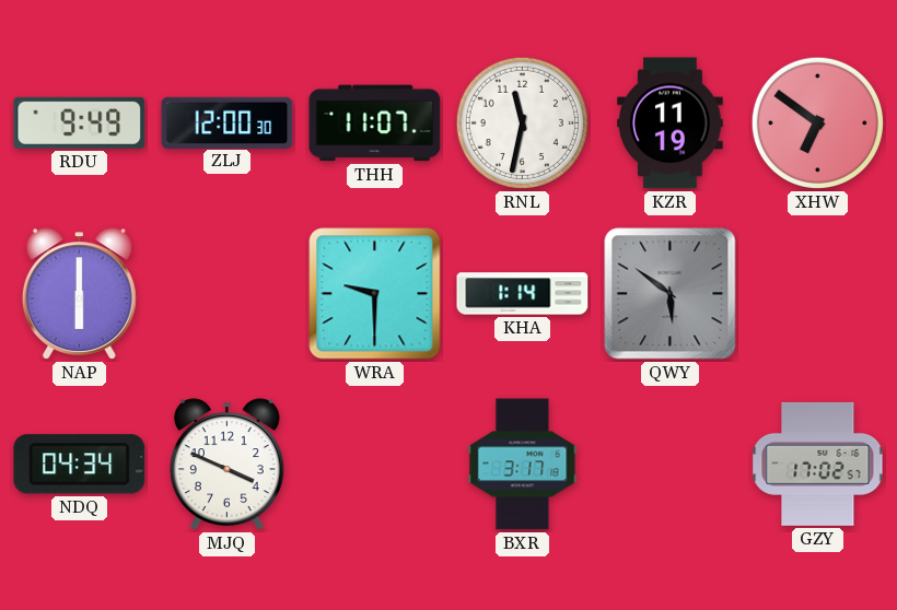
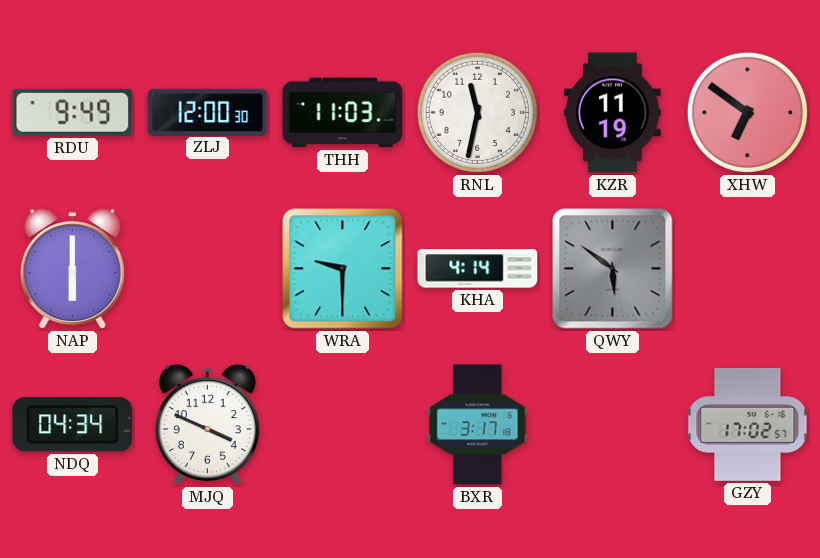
THH: 11:07 -> 11:03 (343, 113)
KHA: 1:14 -> 4:14 (478, 269)
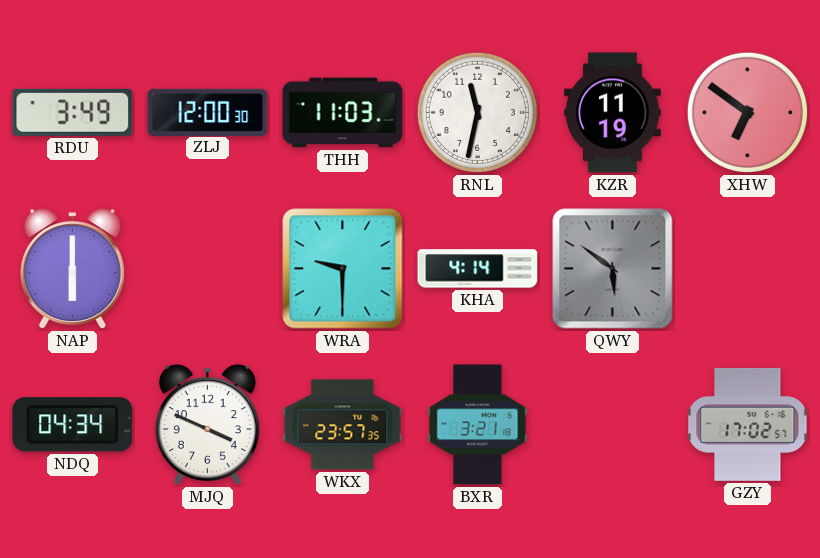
RDU: 9:49 -> 3:49 (73, 112)
WKX: none -> 23:57 (343, 425)
BXR: 3:17 -> 3:21 (478, 425)
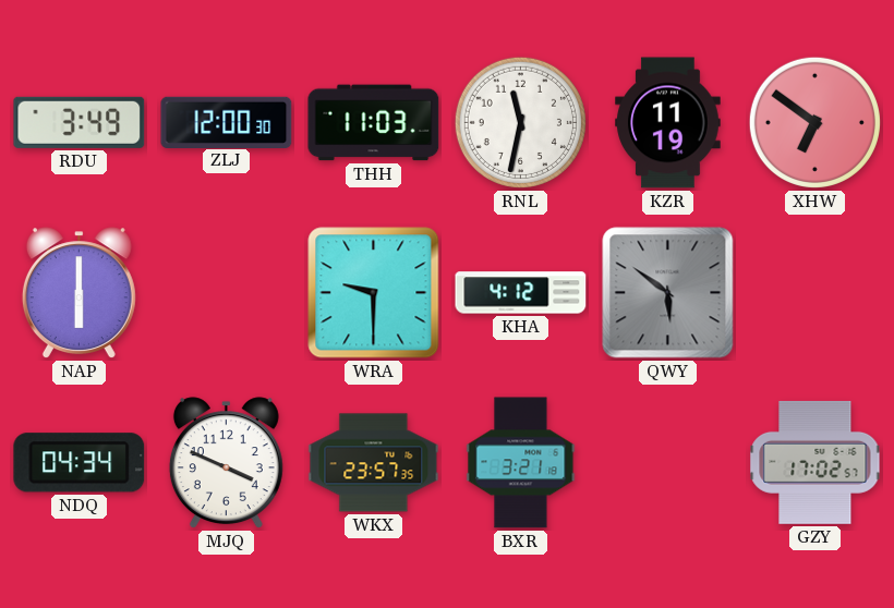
KHA: 4:14 -> 4:12 (521, 293)
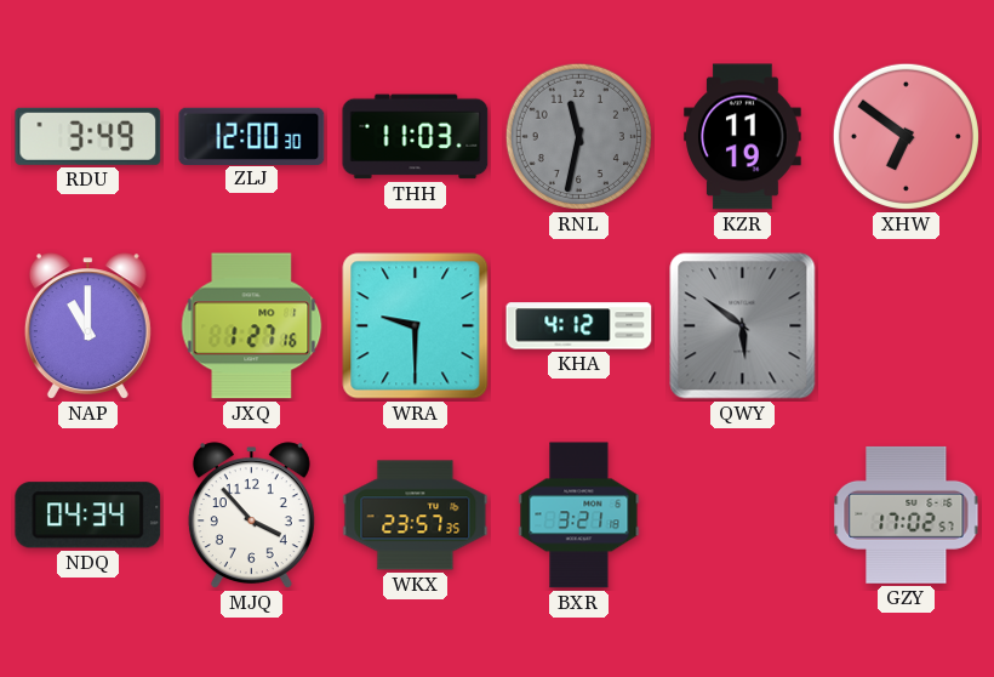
RNL dial: white -> grey (578, 136)
NAP: 6:00 -> 11:00 (87, 326)
JXQ: none -> 1:27 (252, 326)
MJQ: 3:49 -> 3:53 (251, 516)
